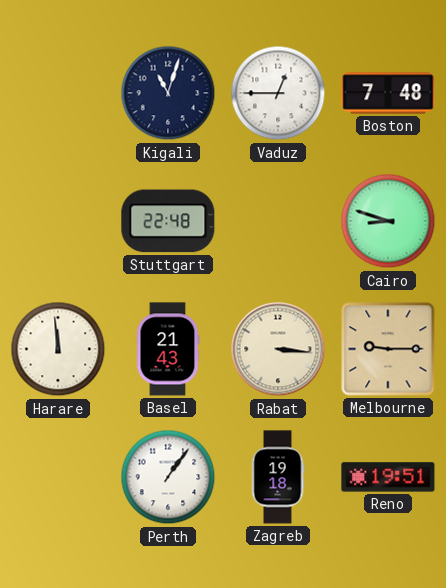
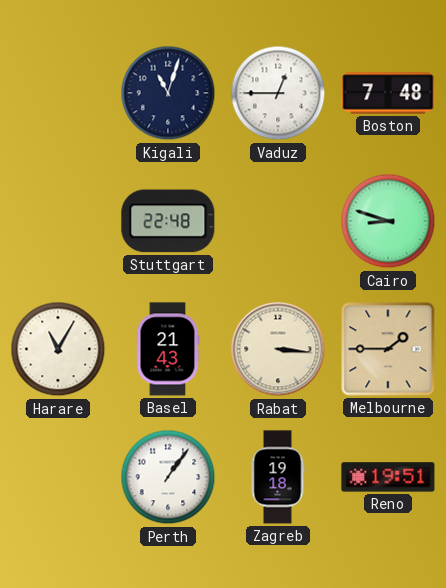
Harare: 11:59 -> 11:05 (58, 349)
Melbourne: 9:15 -> 1:45 (388, 349)
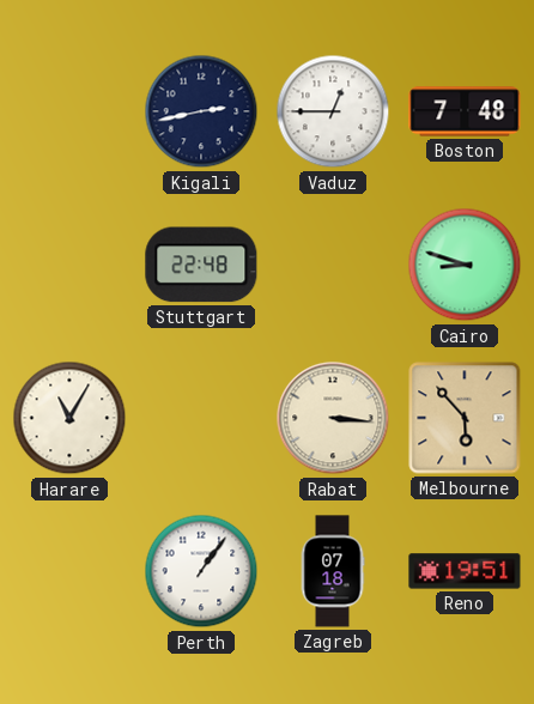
Kigali: 11:03 -> 2:43 (201, 111)
Basel: 21:43 -> none (168, 349)
Melbourne: 1:45 -> 5:53 (465, 418)
Zagreb: 19:18 -> 07:18 (333, 571)
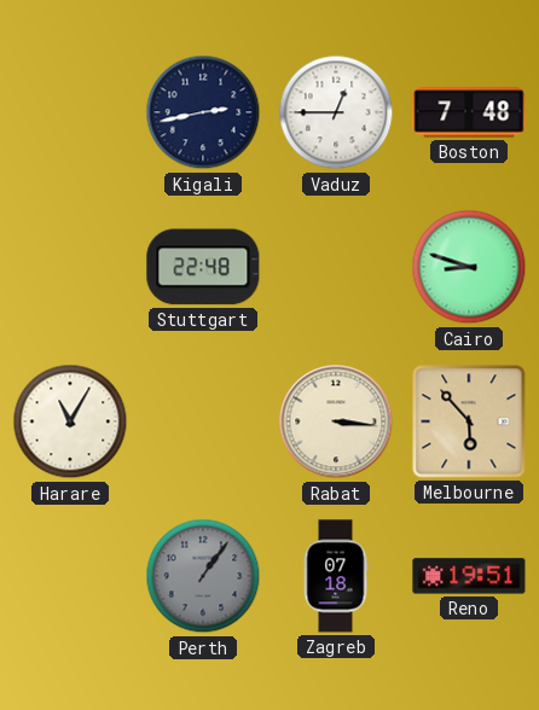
Perth dial: white -> grey (203, 576)
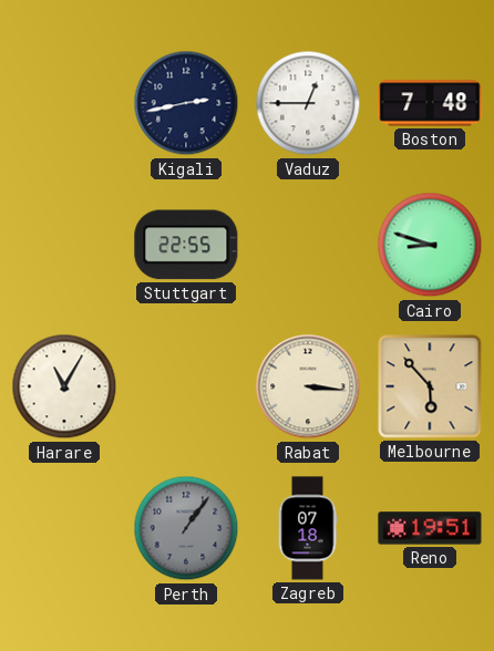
Stuttgart: 22:48 -> 22:55 (186, 245)
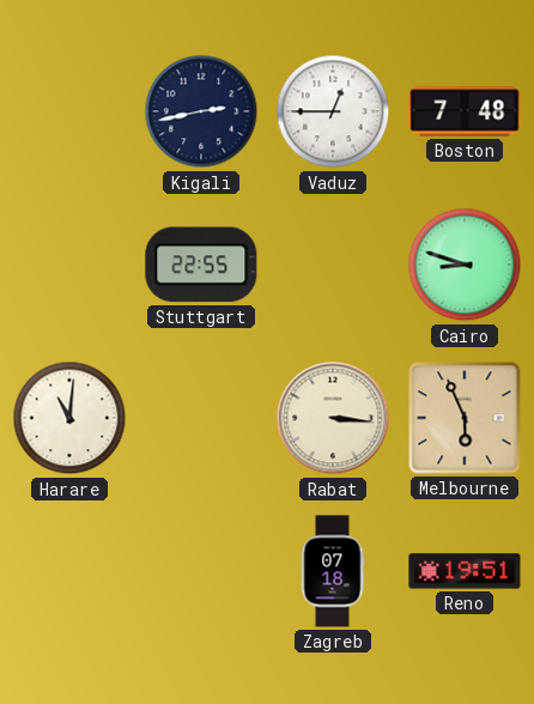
Harare: 11:05 -> 11:01 (69, 418)
Melbourne: 5:53 -> 5:56 (465, 418)
Perth: 1:06 -> none (186, 528)
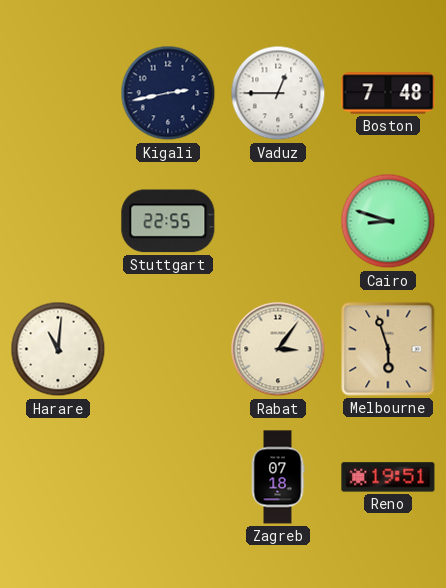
Rabat: 3:16 -> 3:06 (278, 349)
Melbourne: 5:56 -> 5:57 (388, 349)
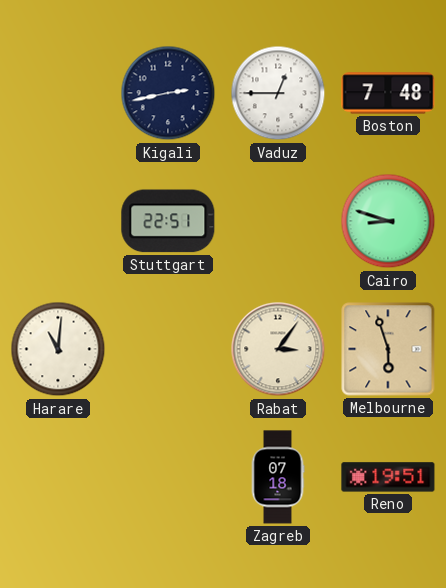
Stuttgart: 22:55 -> 22:51 (168, 221)
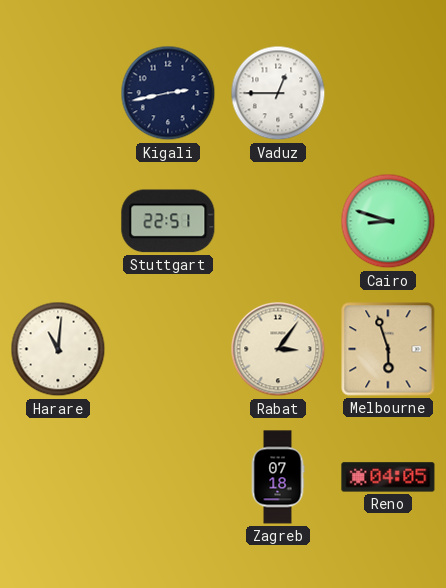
Boston: 7:48 -> none (388, 93)
Reno: 19:51 -> 04:05 (388, 477)
